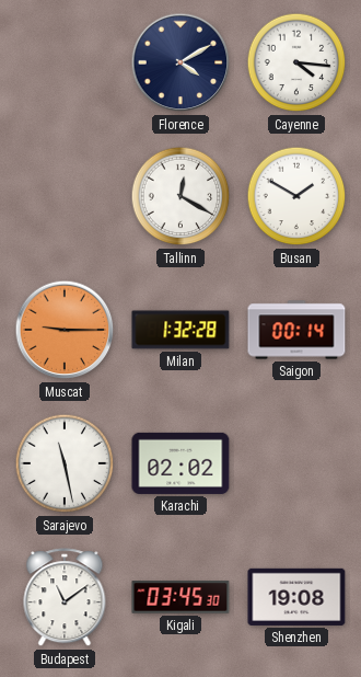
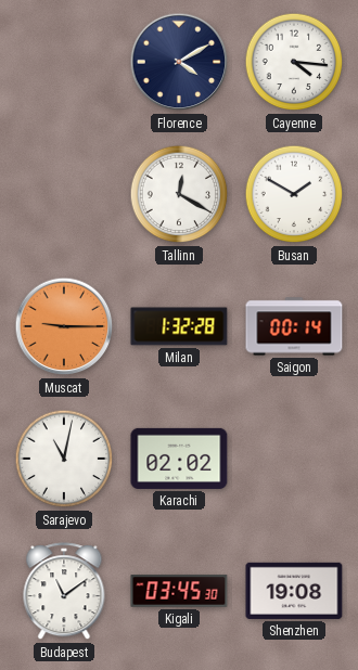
Sarajevo: 11:28 -> 11:02 (64, 459)
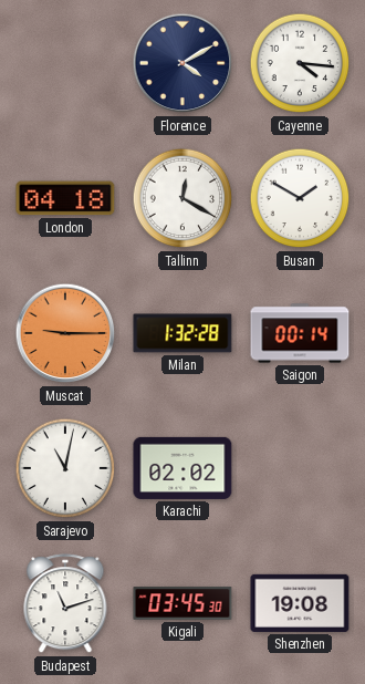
London: none -> 04:18 (65, 198)
Budapest: 11:09 -> 11:12 (65, 604)
